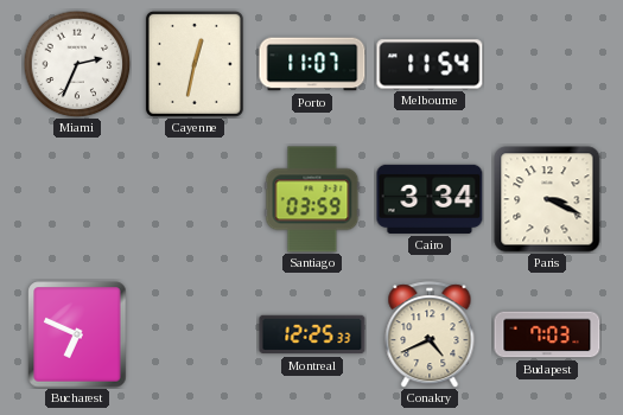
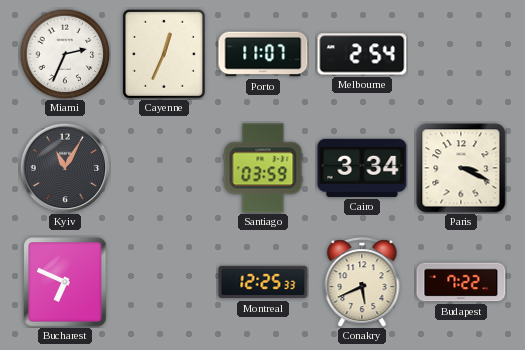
Cayenne: 12:32 -> 12:34 (164, 54)
Melbourne: 11:54 -> 2:54 (362, 54)
Kyiv: none -> 11:05 (65, 168)
Conakry: 4:41 -> 5:41 (362, 282)
Budapest: 7:03 -> 7:22 (461, 282)
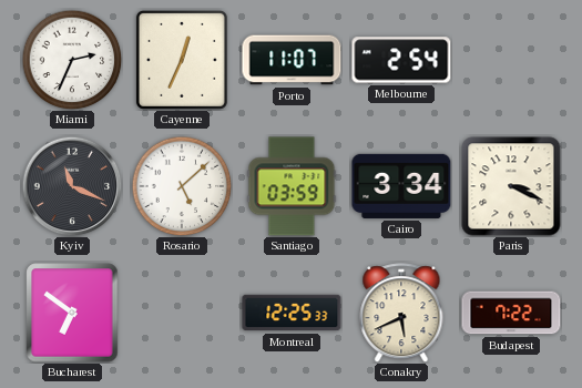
Kyiv: 11:05 -> 11:19 (72, 186)
Rosario: none -> 5:08 (182, 186)
Bucharest: 6:49 -> 6:51 (72, 313)
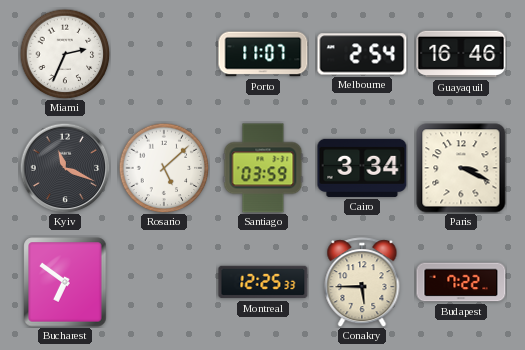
Cayenne: 12:34 -> none (182, 60)
Guayaquil: none -> 16:46 (461, 54)
Conakry: 5:41 -> 5:45 (362, 282)
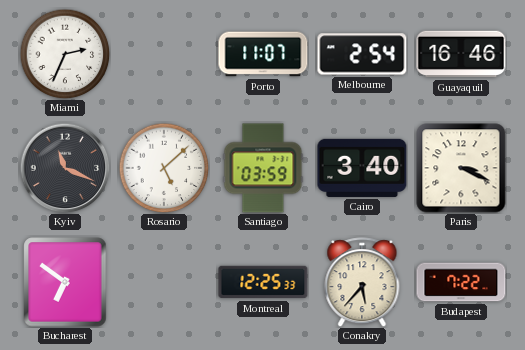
Cairo: 3:34 -> 3:40 (362, 168)
Conakry: 5:45 -> 5:37 (362, 282)
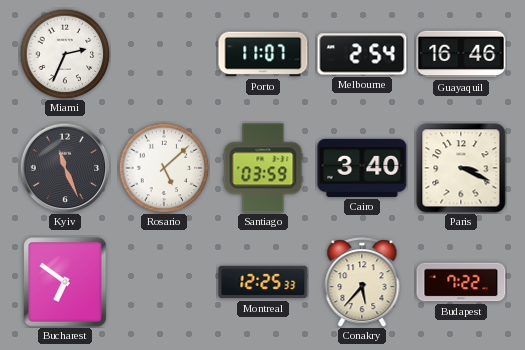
Kyiv: 11:19 -> 11:26 (65, 168)
